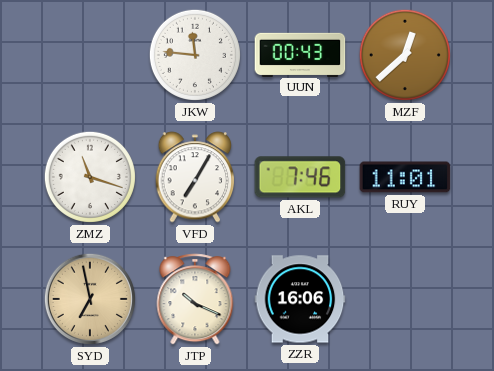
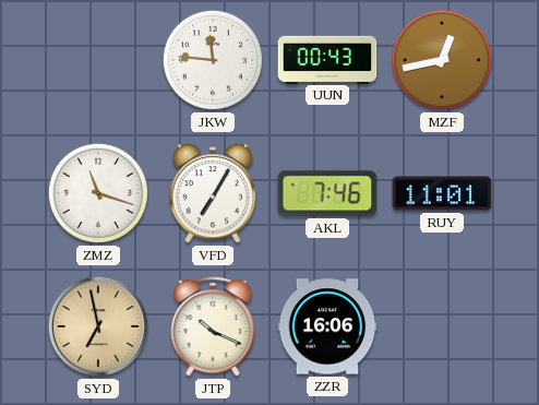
MZF: 12:38 -> 12:43 (442, 60)
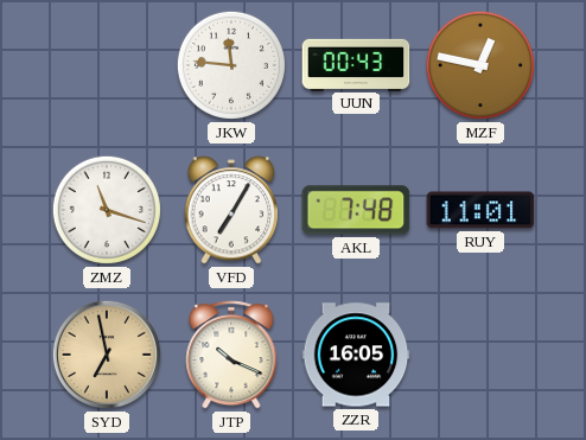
MZF: 12:43 -> 12:47 (480, 65)
AKL: 7:46 -> 7:48 (356, 210)
ZZR: 16:06 -> 16:05 (356, 355)
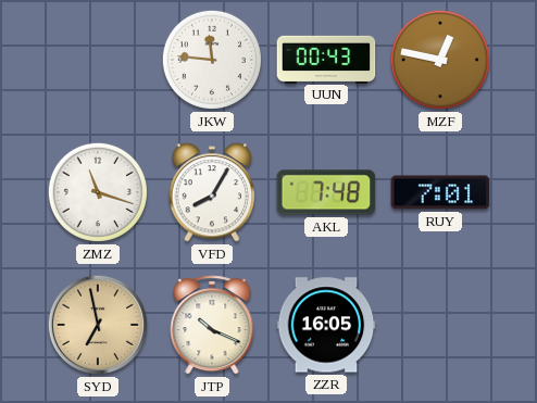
VFD: 7:05 -> 8:05 (212, 192)
RUY: 11:01 -> 7:01 (440, 192)
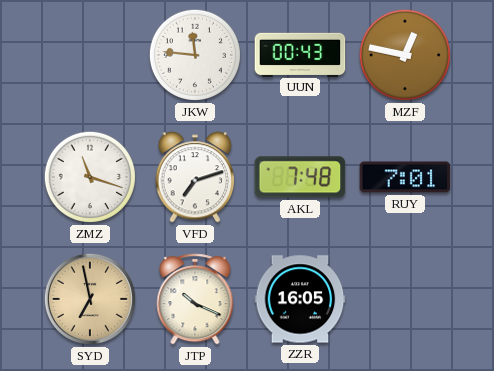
VFD: 8:05 -> 7:12 (195, 177)
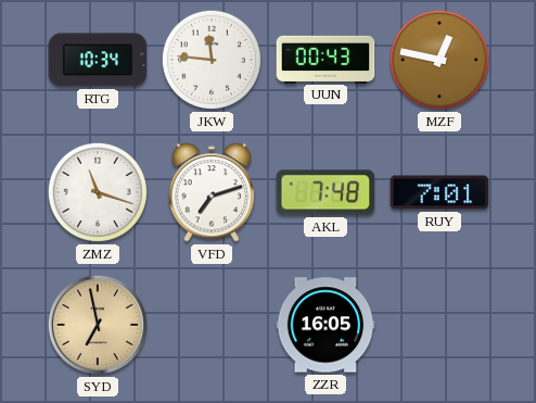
RTG: none -> 10:34 (98, 60)
JTP: 10:19 -> none (195, 299)
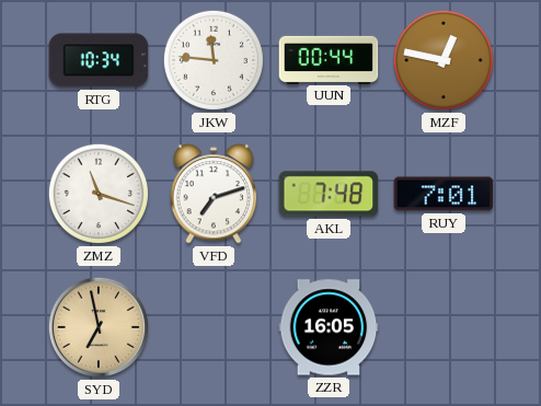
UUN: 00:43 -> 00:44 (329, 59)
